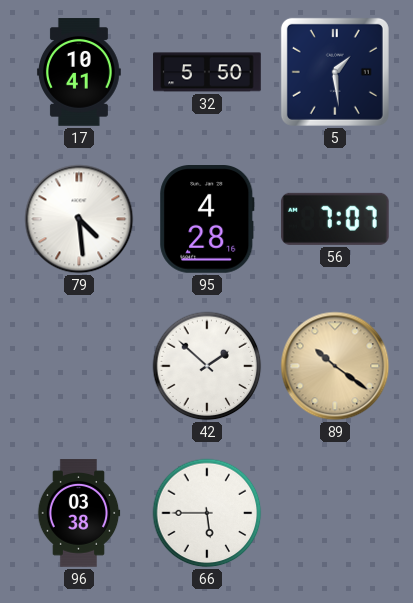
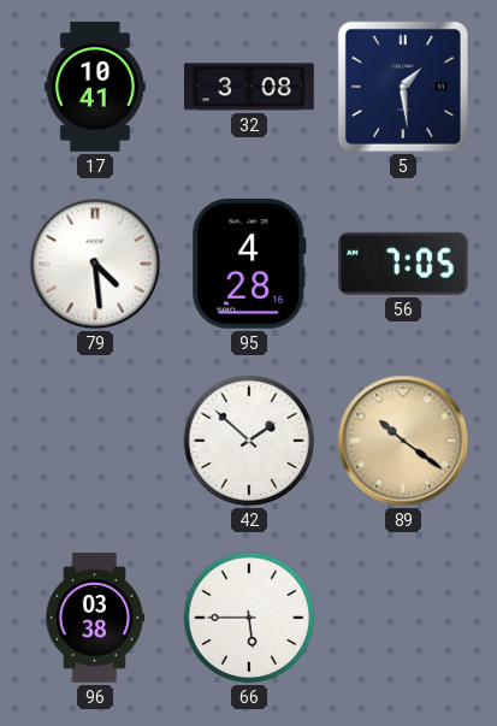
32: 5:50 -> 3:08 (249, 87)
56: 7:07 -> 7:05 (403, 264)
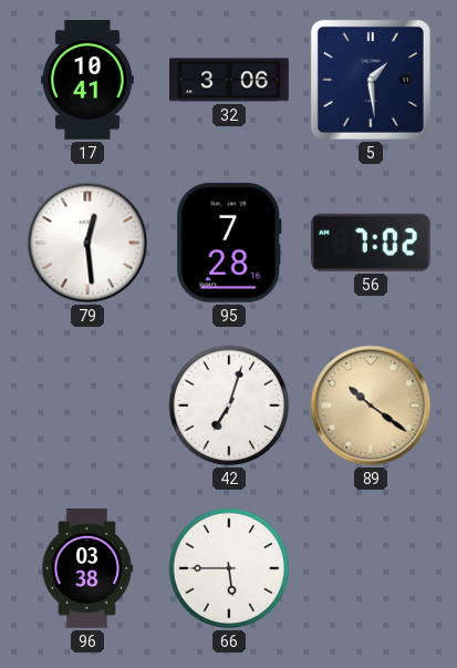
32: 3:08 -> 3:06 (229, 80)
79: 4:29 -> 12:29 (87, 243)
95: 4:28 -> 7:28 (229, 244)
56: 7:05 -> 7:02 (371, 243)
42: 1:52 -> 7:03 (229, 405)
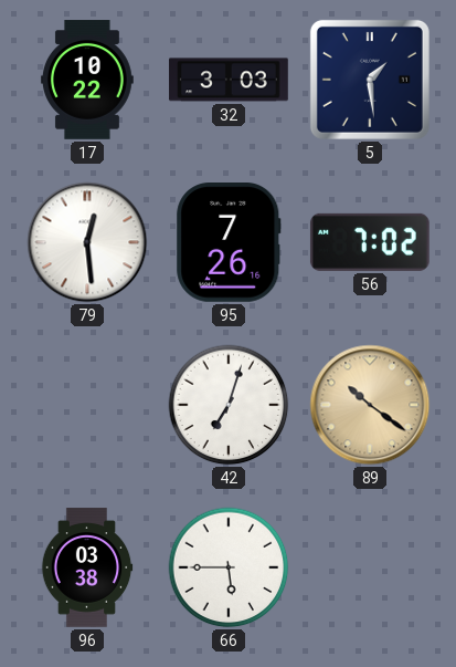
17: 10:41 -> 10:22 (87, 80)
32: 3:06 -> 3:03 (229, 80)
95: 7:28 -> 7:26 (229, 243)
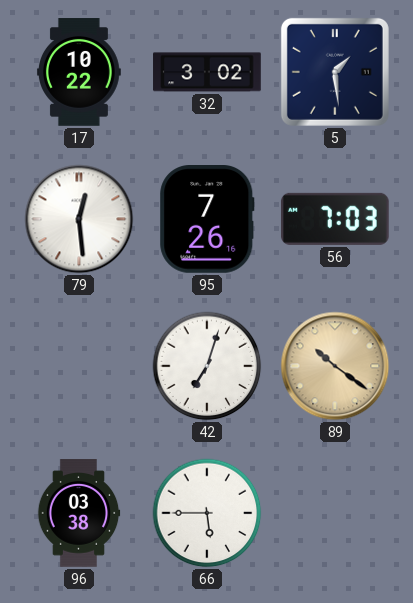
32: 3:03 -> 3:02 (207, 72)
56: 7:02 -> 7:03 (335, 219)
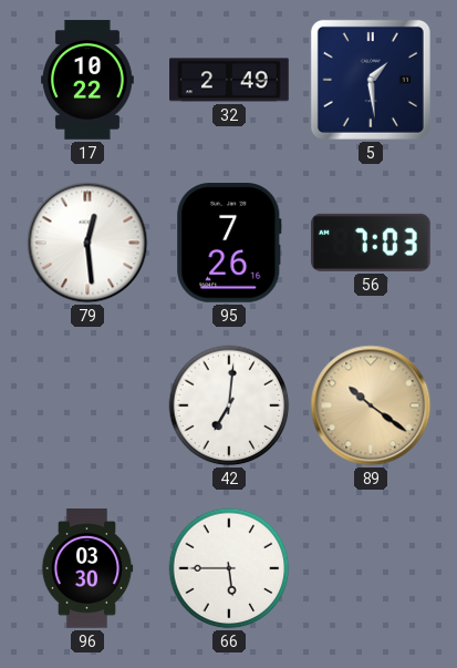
32: 3:02 -> 2:49 (229, 80)
42: 7:03 -> 7:01 (229, 405)
96: 03:38 -> 03:30 (87, 568)
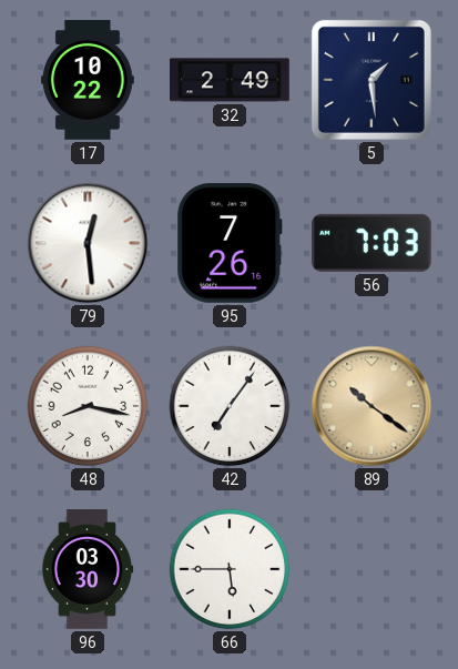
48: none -> 8:17 (88, 406)
42: 7:01 -> 7:06 (230, 406)
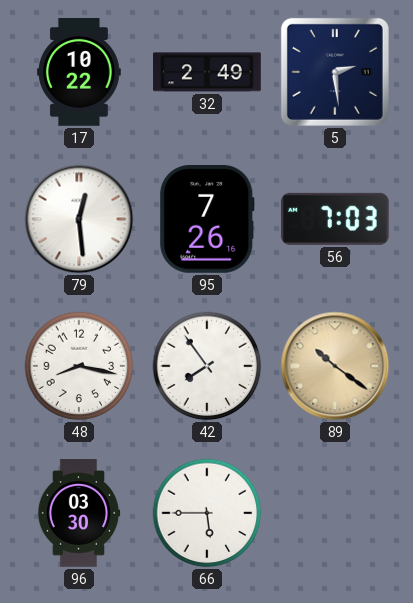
5: 1:29 -> 2:29 (335, 72)
42: 7:06 -> 7:54 (207, 366)
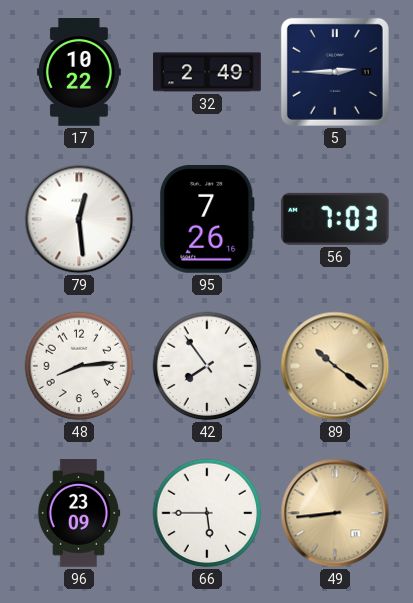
5: 2:29 -> 2:45 (335, 72)
48: 8:17 -> 8:14 (79, 366)
96: 03:30 -> 23:09 (79, 513)
49: none -> 8:44 (335, 513)
